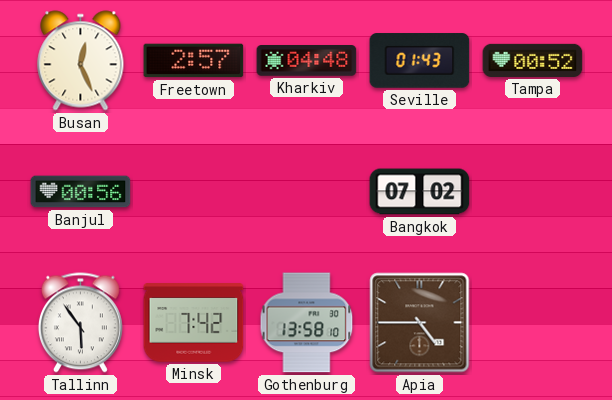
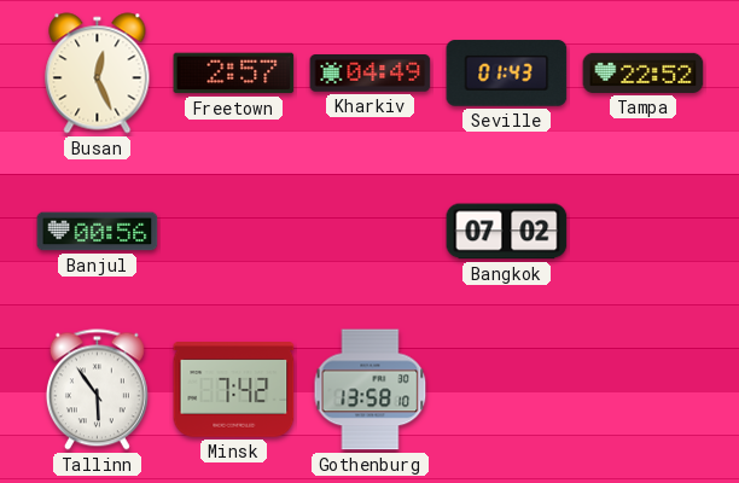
Kharkiv: 04:48 -> 04:49 (371, 74)
Tampa: 00:52 -> 22:52 (644, 72)
Apia: 4:45 -> none (420, 323)
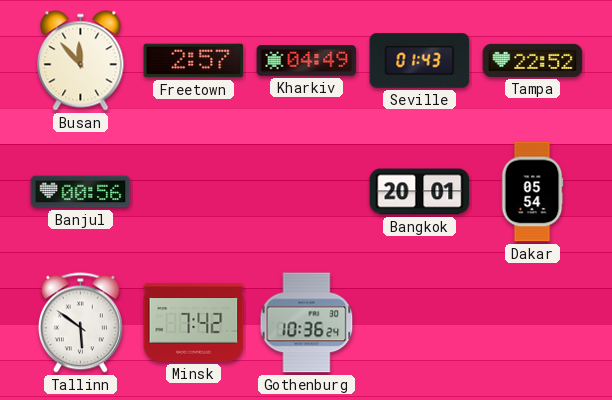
Busan: 12:26 -> 11:53 (81, 61)
Bangkok: 07:02 -> 20:01 (420, 192)
Dakar: none -> 05:54 (532, 192)
Tallinn: 5:54 -> 5:51 (80, 323)
Gothenburg: 13:58 -> 10:36 (307, 323)
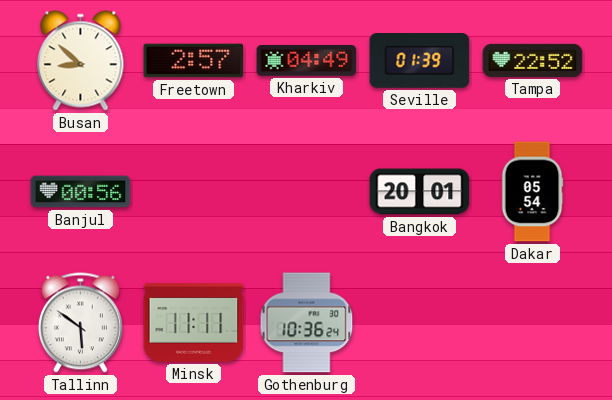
Busan: 11:53 -> 8:52 (81, 61)
Seville: 01:43 -> 01:39 (420, 61)
Minsk: 7:42 -> 11:11 (194, 323)
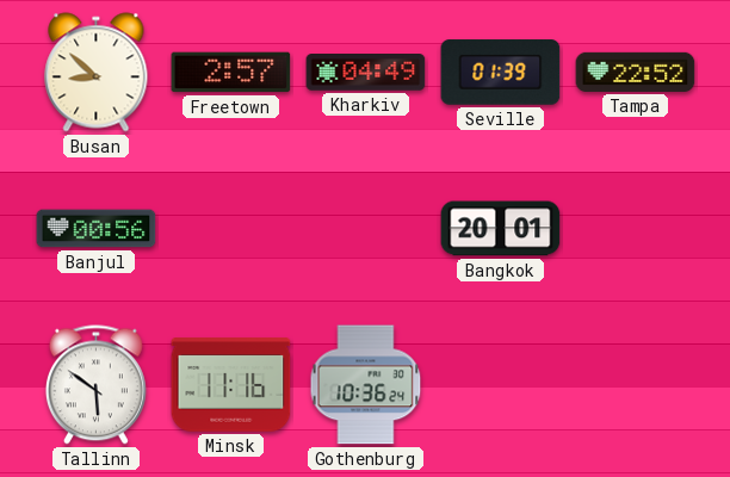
Dakar: 05:54 -> none (532, 192)
Minsk: 11:11 -> 11:16 (231, 385)
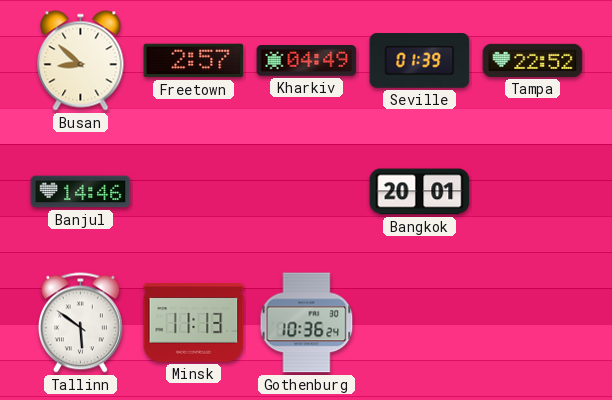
Banjul: 00:56 -> 14:46 (81, 192)
Minsk: 11:16 -> 11:13 (194, 323)
